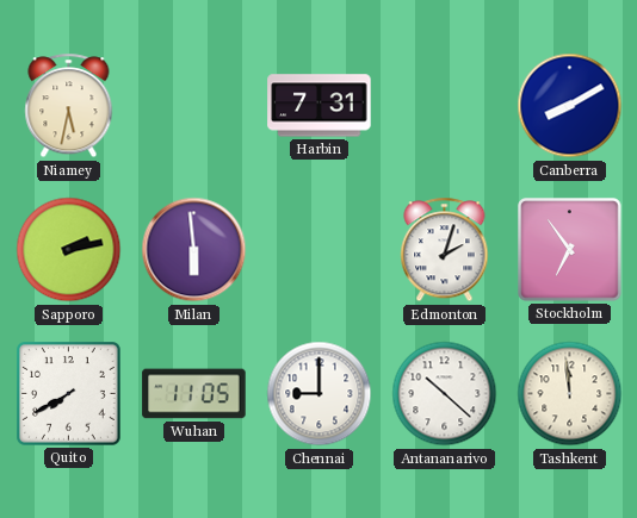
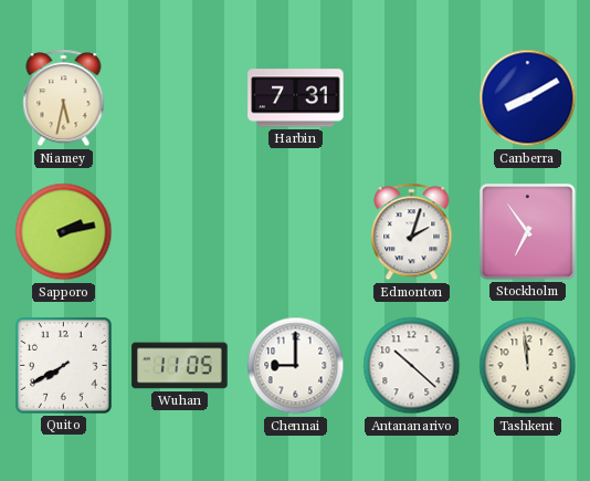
Milan: 5:59 -> none (194, 250)
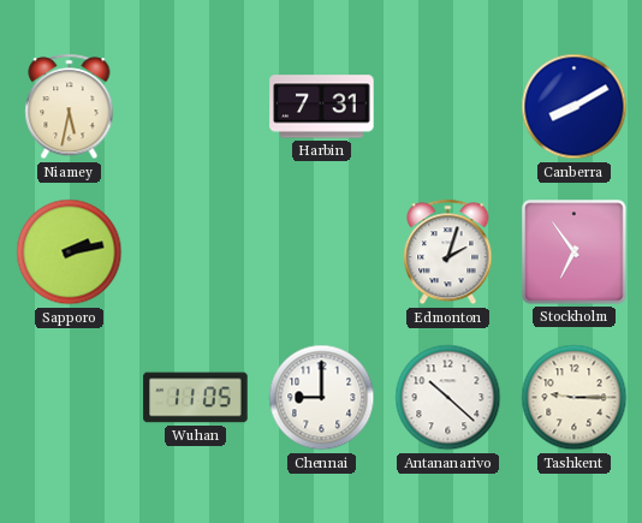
Quito: 7:40 -> none (64, 366)
Tashkent: 11:59 -> 9:15 (575, 398)
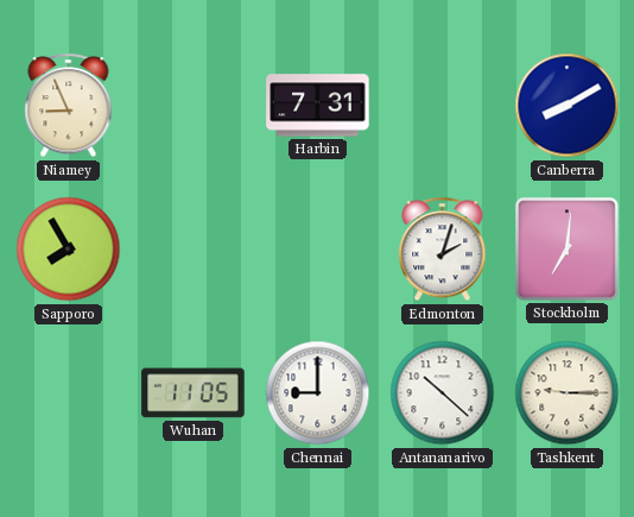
Niamey: 5:32 -> 8:56 (69, 106)
Sapporo: 2:13 -> 7:55 (69, 250)
Stockholm: 6:54 -> 7:01 (568, 250)
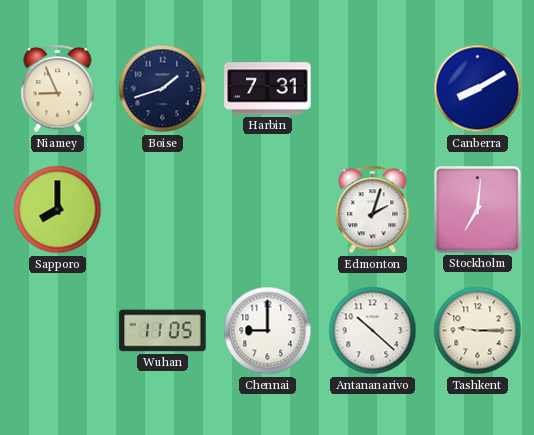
Boise: none -> 1:42 (163, 89)
Sapporo: 7:55 -> 8:00 (58, 210)
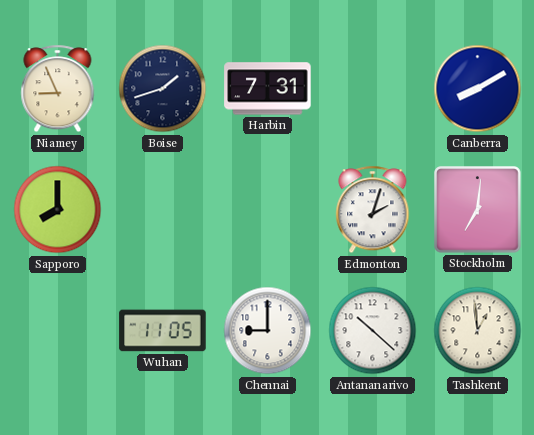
Tashkent: 9:15 -> 12:59 (478, 331)
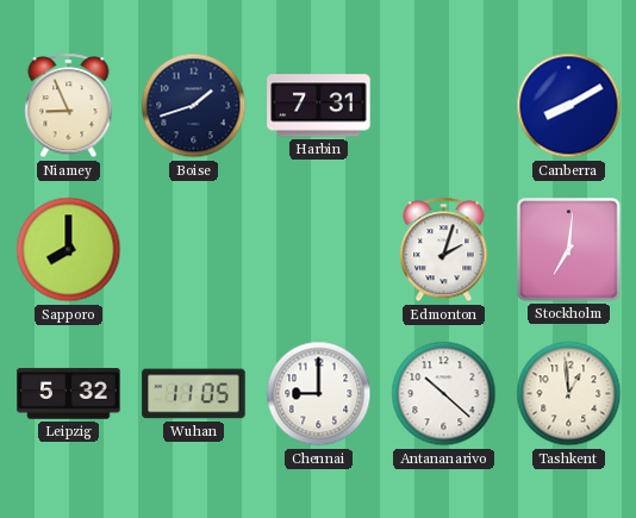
Leipzig: none -> 5:32 (69, 394)
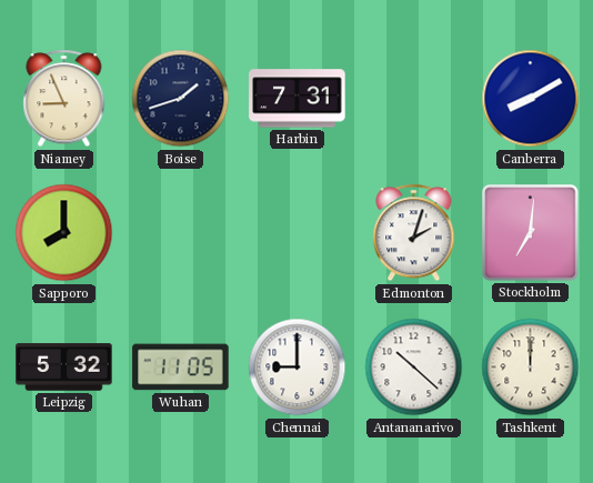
Tashkent: 12:59 -> 12:00 (531, 368)
